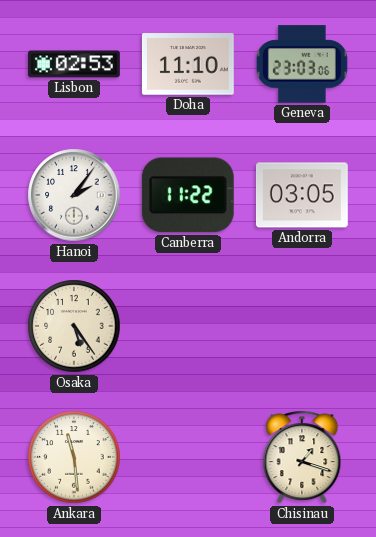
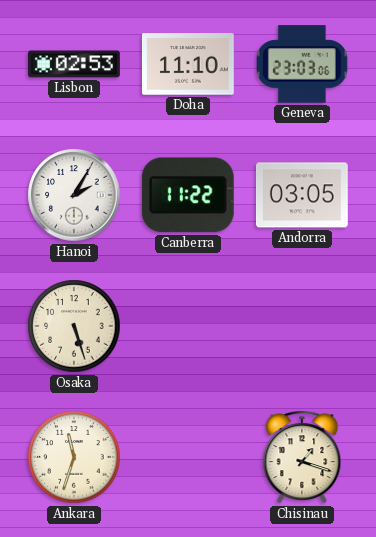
Hanoi: 2:06 -> 2:05 (74, 195)
Osaka: 5:24 -> 5:27 (74, 326)
Ankara: 11:29 -> 11:33 (74, 457)
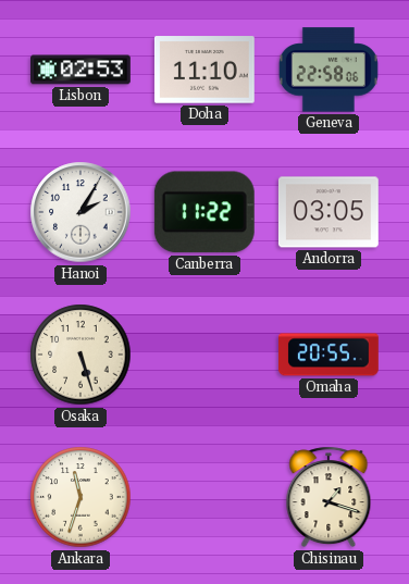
Geneva: 23:03 -> 22:58 (329, 70)
Omaha: none -> 20:55 (330, 355)
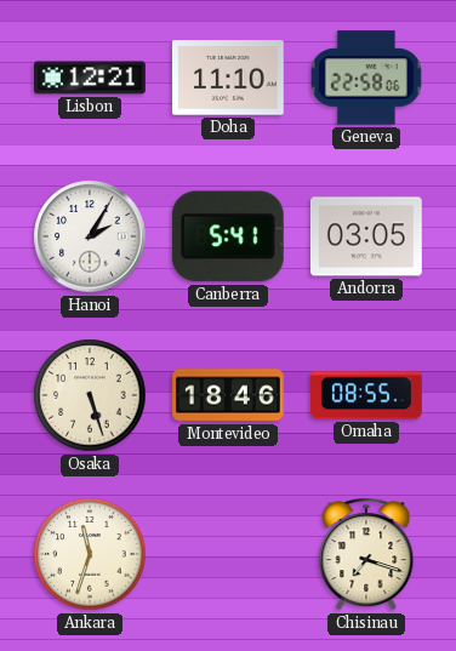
Lisbon: 02:53 -> 12:21 (91, 78)
Canberra: 11:22 -> 5:41 (228, 236)
Montevideo: none -> 18:46 (229, 395)
Omaha: 20:55 -> 08:55 (367, 395)
Chisinau: 1:18 -> 7:18 (366, 554)
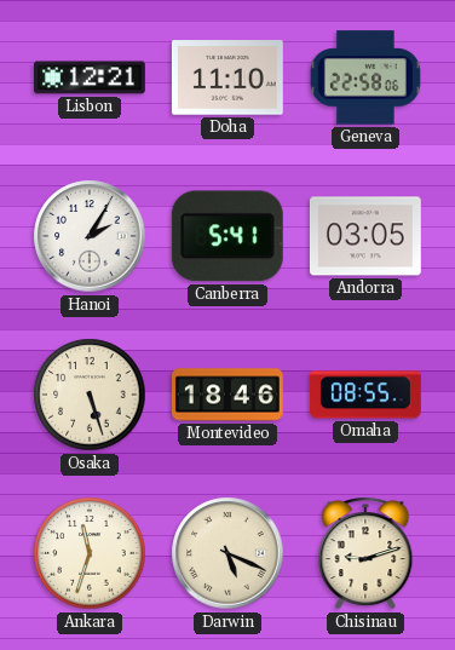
Darwin: none -> 5:19 (227, 553)
Chisinau: 7:18 -> 9:12 (365, 553)
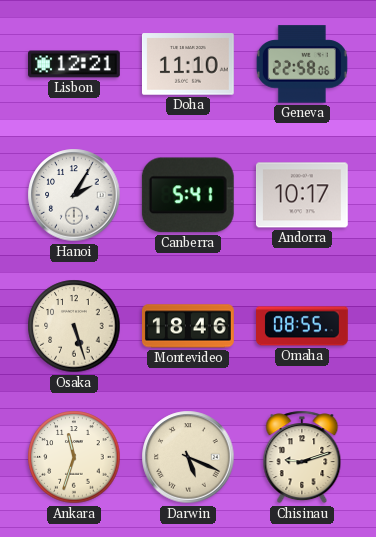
Andorra: 03:05 -> 10:17 (302, 195)
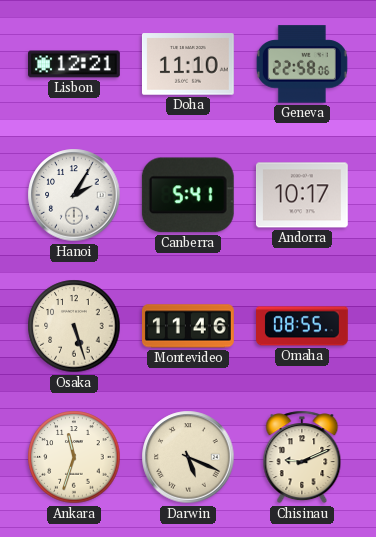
Montevideo: 18:46 -> 11:46 (189, 326)
Chisinau: 9:12 -> 9:11 (302, 457)
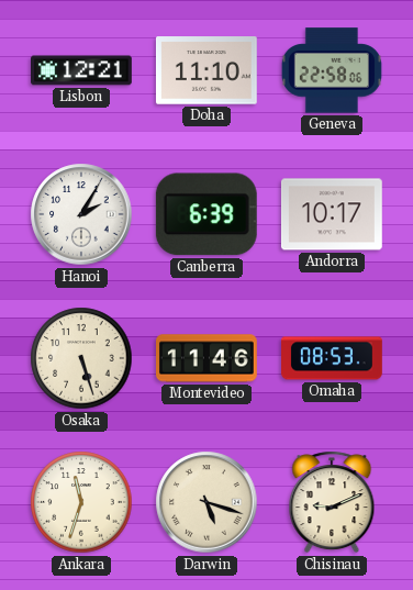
Canberra: 5:41 -> 6:39 (206, 214)
Omaha: 08:55 -> 08:53 (333, 358)
Darwin: 5:19 -> 5:18 (206, 502)
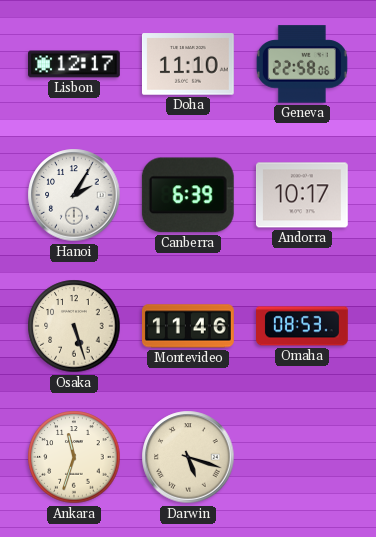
Lisbon: 12:21 -> 12:17 (75, 64)
Chisinau: 9:11 -> none (332, 502)
